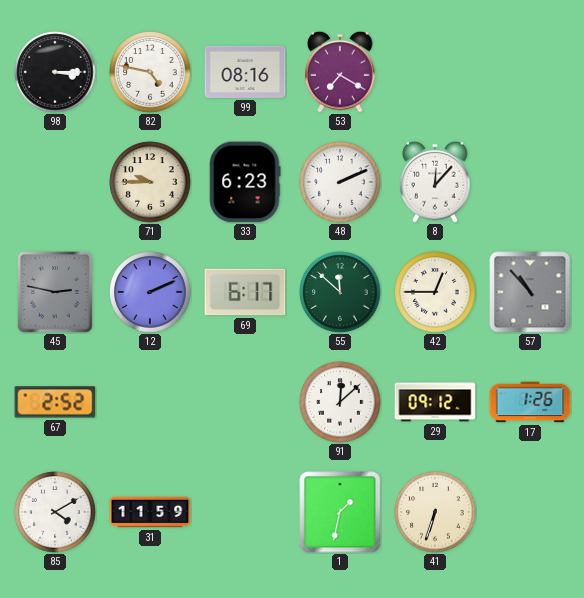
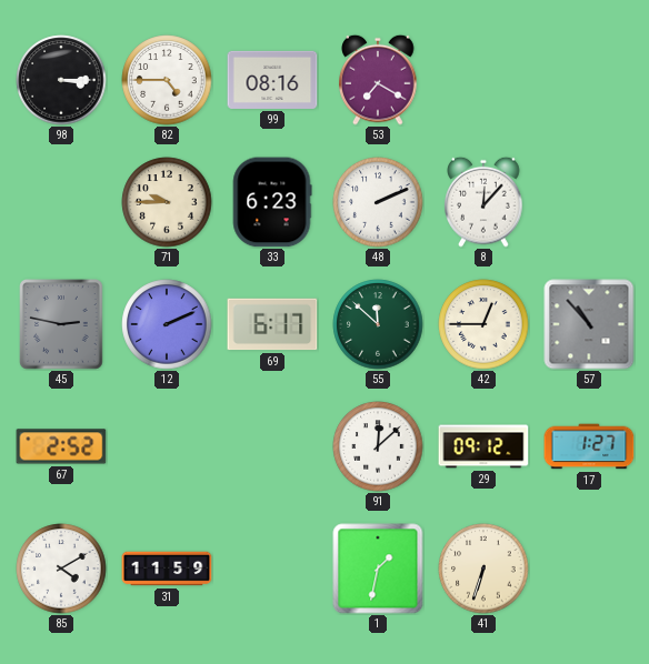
82: 4:47 -> 4:45 (167, 80)
17: 1:26 -> 1:27 (589, 446)
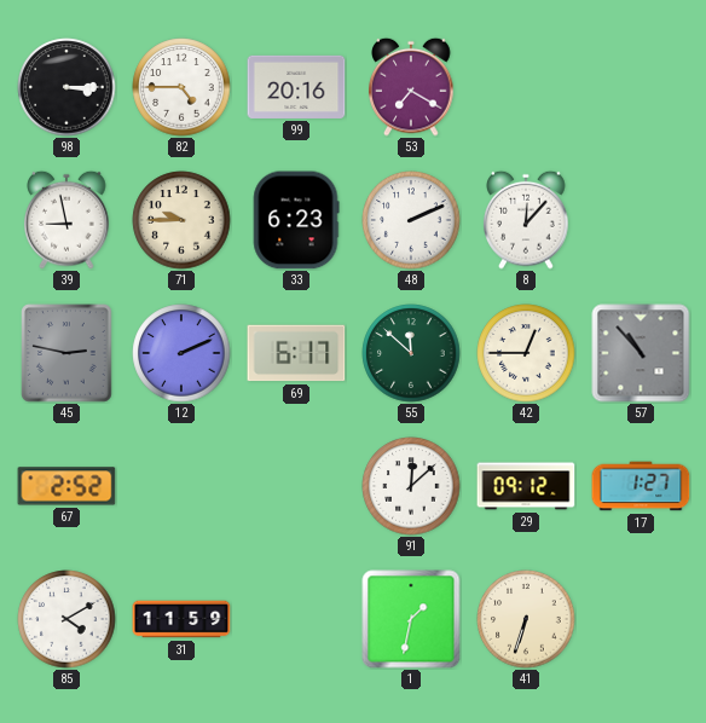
99: 08:16 -> 20:16 (296, 87)
39: none -> 8:58 (66, 220)
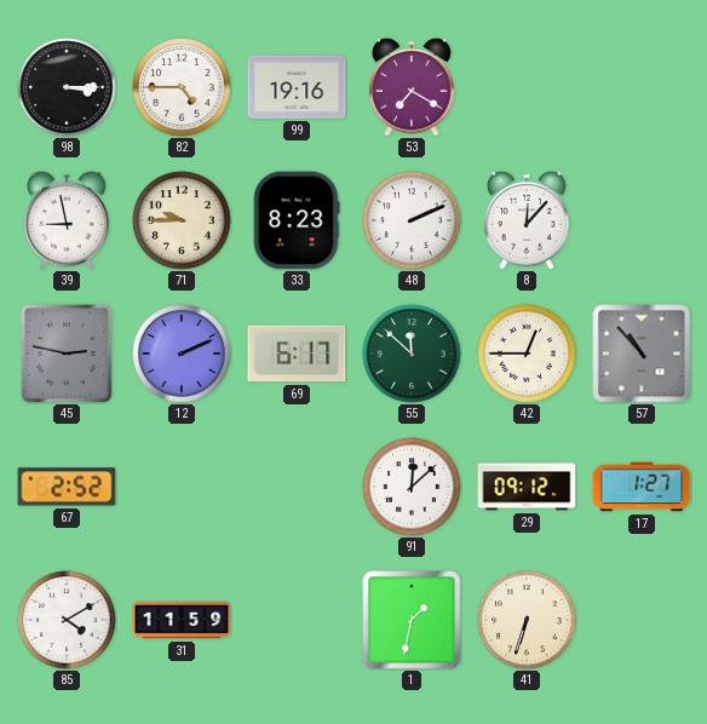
99: 20:16 -> 19:16 (297, 87)
33: 6:23 -> 8:23 (297, 220)
